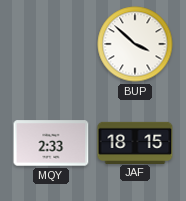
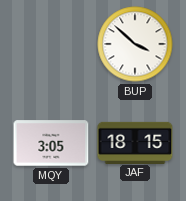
MQY: 2:33 -> 3:05 (51, 143)
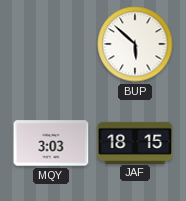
BUP: 3:52 -> 5:52 (135, 44)
MQY: 3:05 -> 3:03 (51, 143)
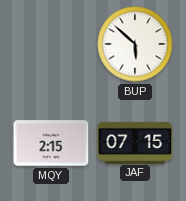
MQY: 3:03 -> 2:15 (51, 143)
JAF: 18:15 -> 07:15 (135, 142)
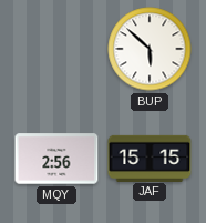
MQY: 2:15 -> 2:56 (56, 159)
JAF: 07:15 -> 15:15 (150, 158)
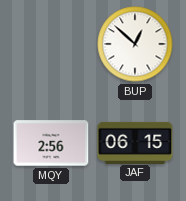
BUP: 5:52 -> 12:52 (135, 44)
JAF: 15:15 -> 06:15 (135, 142)
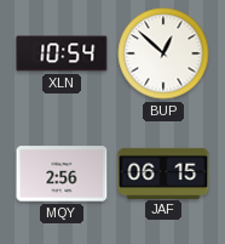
XLN: none -> 10:54 (62, 53)
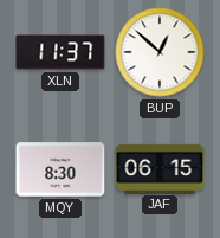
XLN: 10:54 -> 11:37 (60, 52)
MQY: 2:56 -> 8:30 (60, 169)
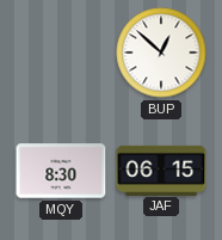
XLN: 11:37 -> none (60, 52)
